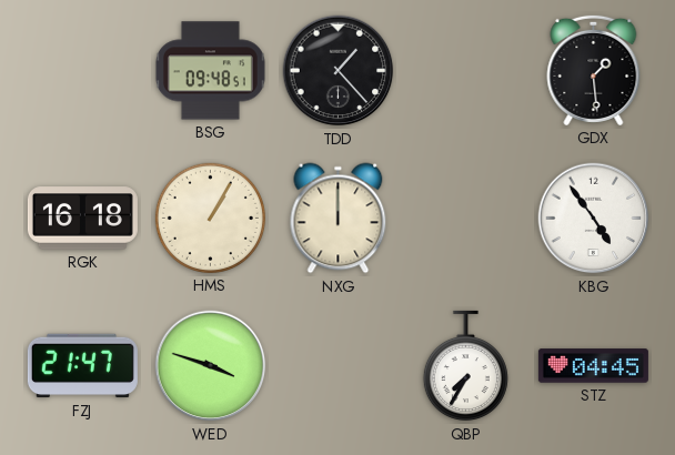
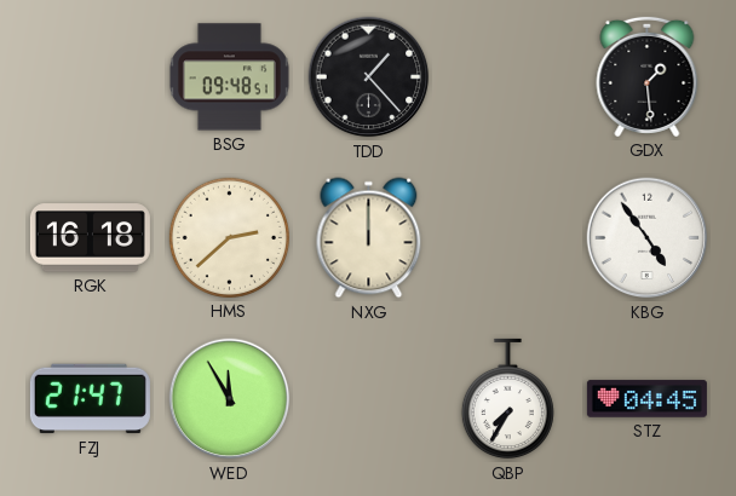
HMS: 1:05 -> 2:38 (229, 237)
WED: 3:48 -> 11:55 (230, 399)
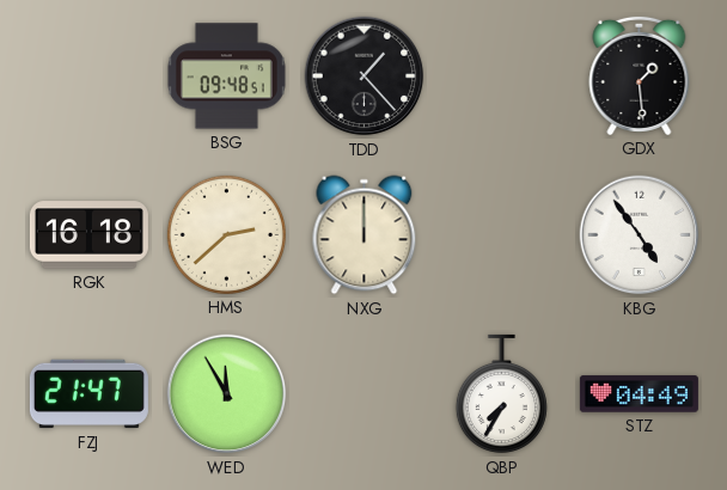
STZ: 04:45 -> 04:49 (639, 394)
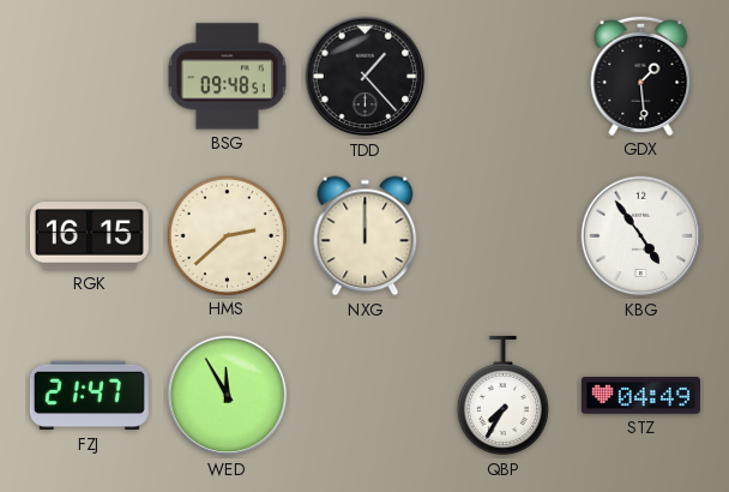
RGK: 16:18 -> 16:15 (89, 236)
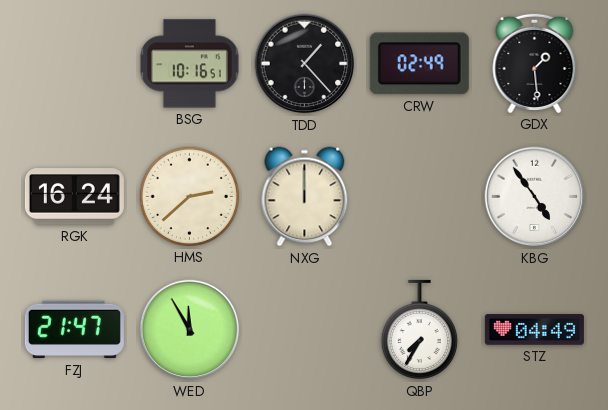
BSG: 09:48 -> 10:16 (189, 64)
CRW: none -> 02:49 (419, 64)
RGK: 16:15 -> 16:24 (74, 197)
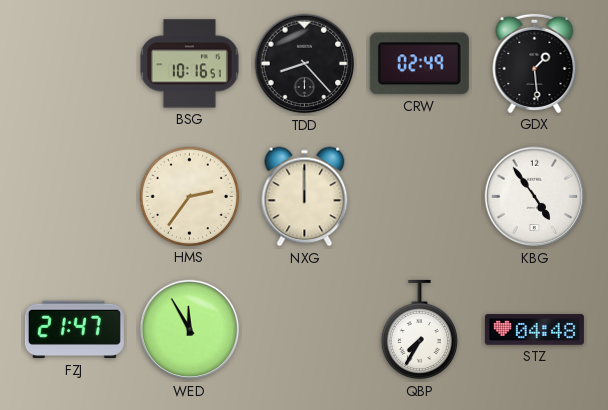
TDD: 1:23 -> 8:23 (305, 64)
RGK: 16:24 -> none (74, 197)
HMS: 2:38 -> 2:36 (189, 196)
STZ: 04:49 -> 04:48 (534, 330)
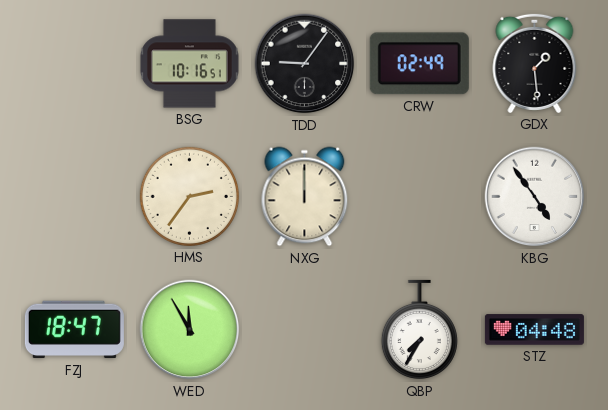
TDD: 8:23 -> 9:06 (305, 64)
FZJ: 21:47 -> 18:47 (74, 330)
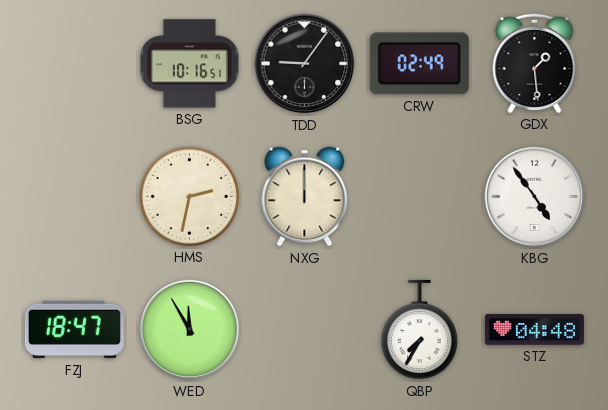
HMS: 2:36 -> 2:32 (189, 196)
